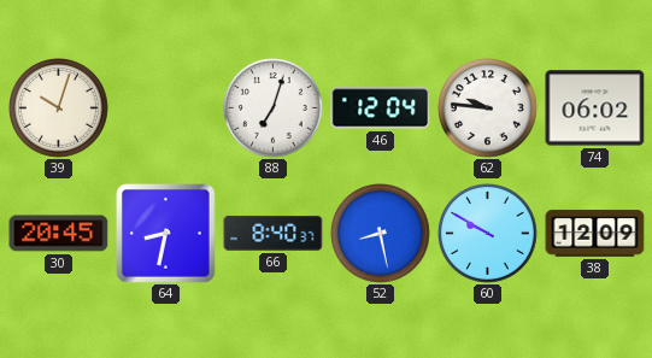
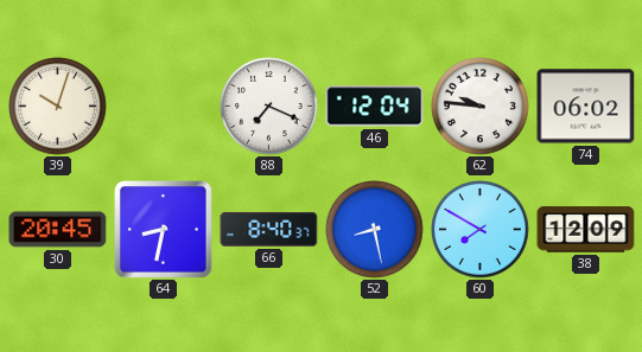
88: 7:03 -> 7:19 (269, 107)
60: 9:50 -> 7:50 (481, 230)
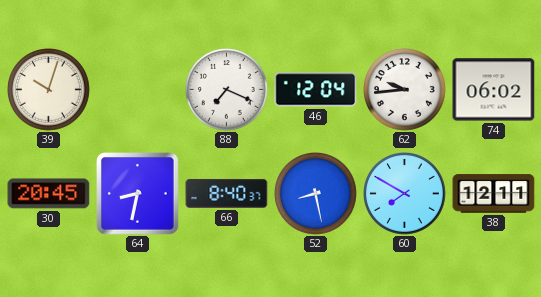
62: 9:46 -> 9:44 (405, 90)
38: 12:09 -> 12:11 (494, 194)
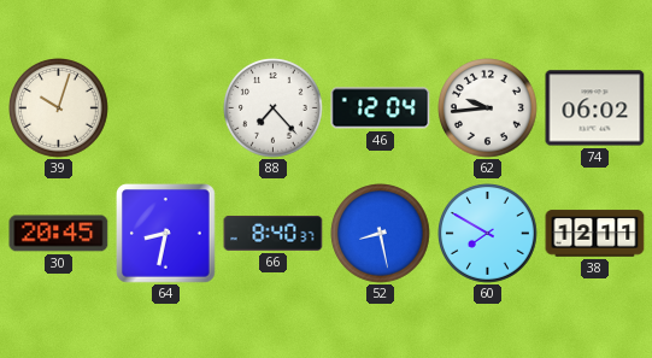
88: 7:19 -> 7:23 (274, 108)
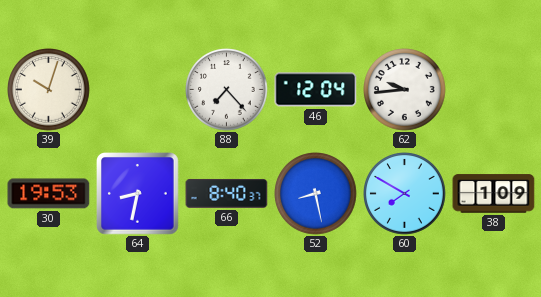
74: 06:02 -> none (595, 108)
30: 20:45 -> 19:53 (49, 194)
38: 12:11 -> 1:09 (494, 194)
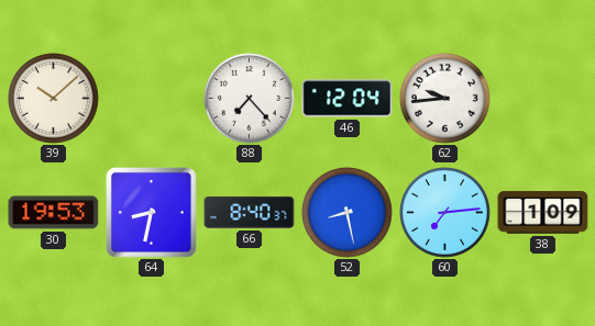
39: 10:03 -> 10:08 (54, 99)
60: 7:50 -> 7:14 (445, 213)
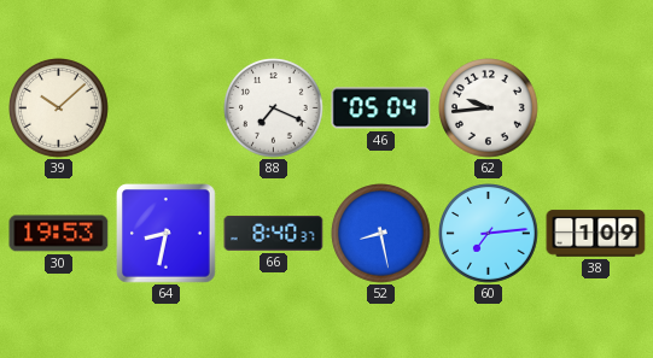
88: 7:23 -> 7:19 (274, 108)
46: 12:04 -> 05:04 (381, 108)
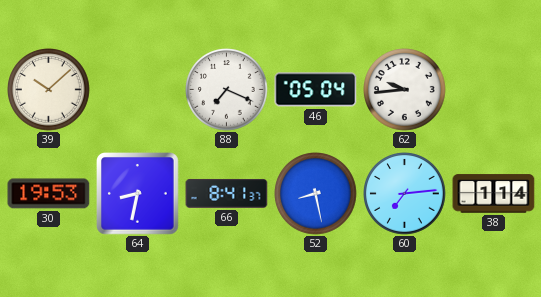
66: 8:40 -> 8:41 (227, 193)
38: 1:09 -> 1:14 (494, 194)
